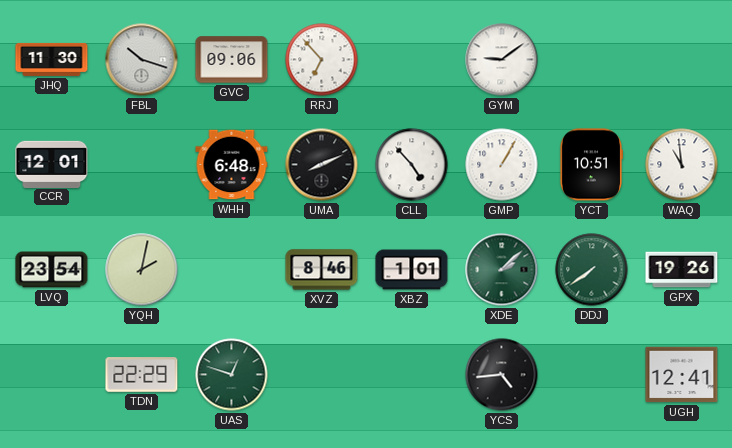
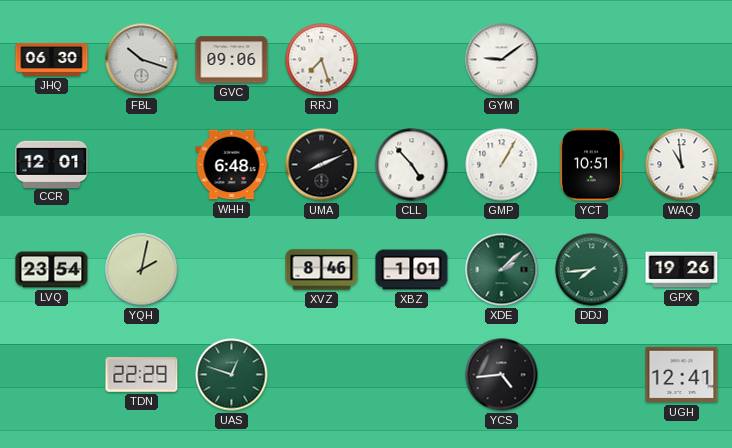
JHQ: 11:30 -> 06:30 (52, 59)
RRJ: 6:53 -> 7:27 (322, 60)
DDJ: 7:39 -> 7:44 (592, 270)
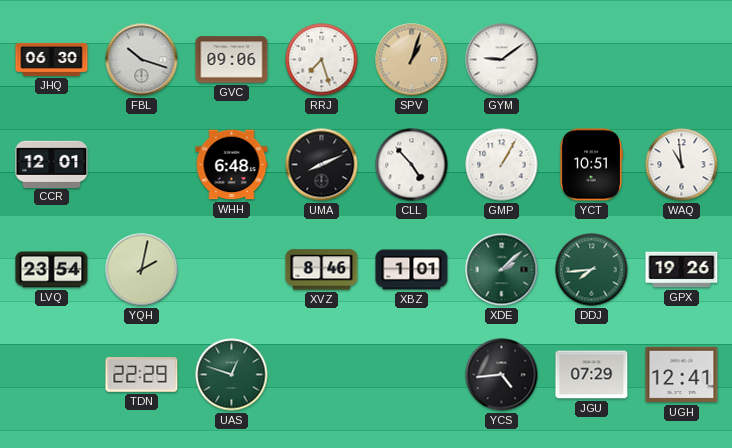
SPV: none -> 1:03 (412, 60)
JGU: none -> 07:29 (592, 375)
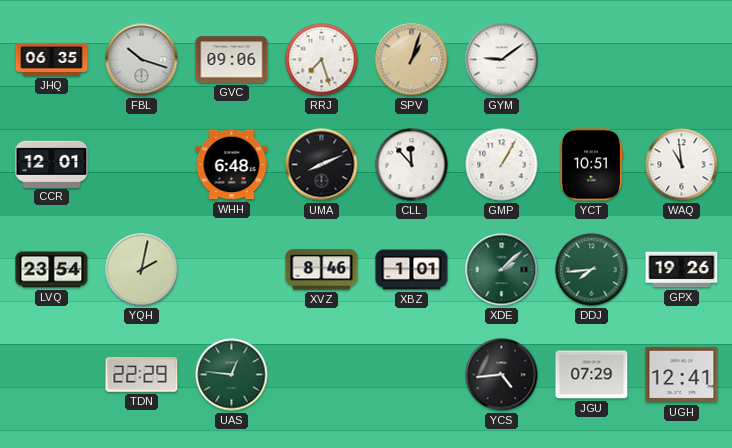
JHQ: 06:30 -> 06:35 (52, 59)
CLL: 4:53 -> 11:53 (412, 165)
UAS: 12:48 -> 12:46 (232, 375)
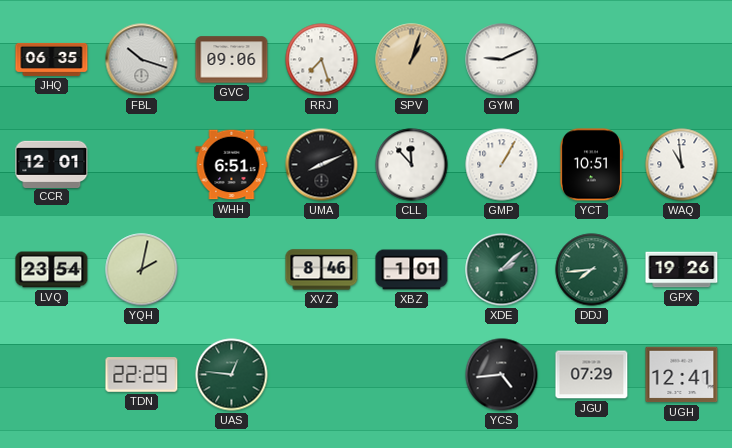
GYM: 9:09 -> 9:11 (502, 60)
WHH: 6:48 -> 6:51 (232, 165)
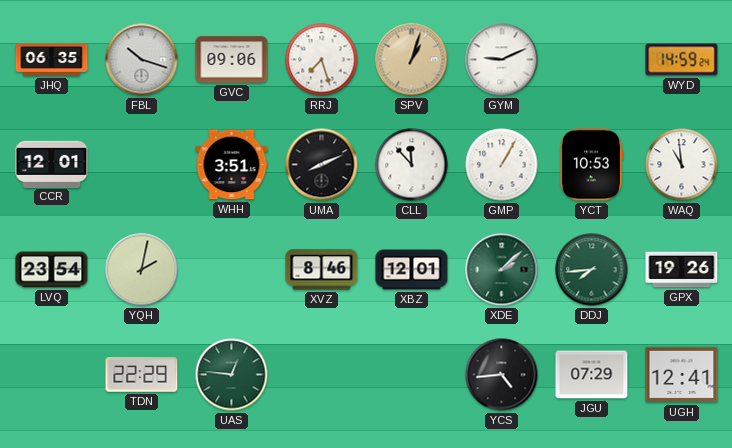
WYD: none -> 14:59 (682, 60)
WHH: 6:51 -> 3:51 (232, 165)
YCT: 10:51 -> 10:53 (590, 165)
XBZ: 1:01 -> 12:01 (412, 270)
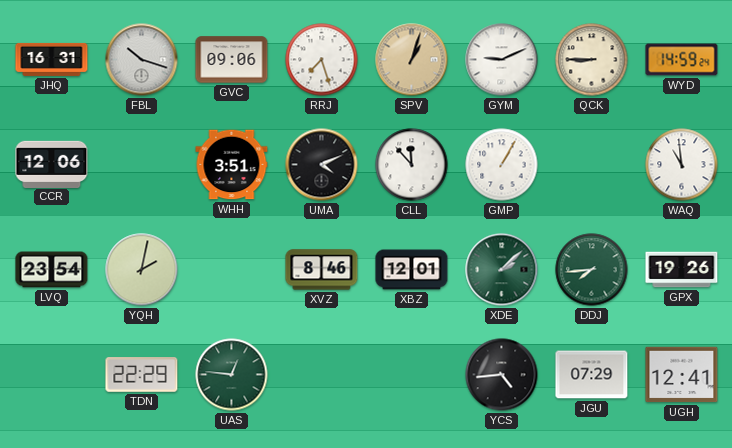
JHQ: 06:35 -> 16:31 (52, 59)
QCK: none -> 8:45 (592, 60)
CCR: 12:01 -> 12:06 (52, 164)
UMA: 8:11 -> 4:11 (322, 165)
YCT: 10:53 -> none (590, 165)
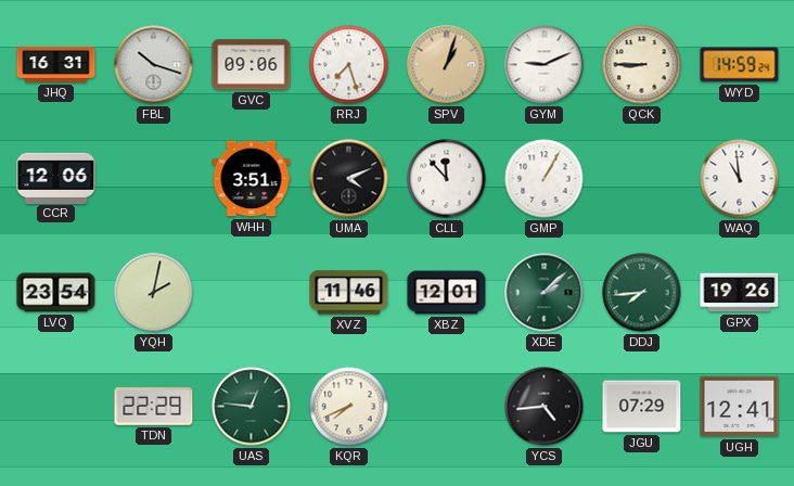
XVZ: 8:46 -> 11:46 (349, 293)
KQR: none -> 7:41 (349, 407)
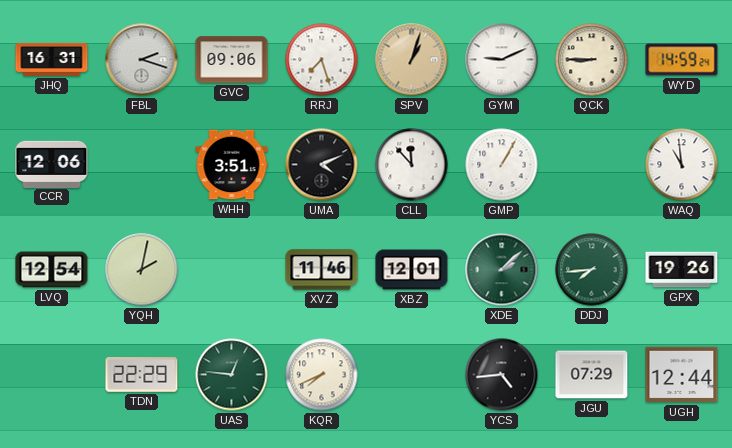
FBL: 10:18 -> 2:18 (142, 60)
LVQ: 23:54 -> 12:54 (52, 270)
UGH: 12:41 -> 12:44 (682, 375)
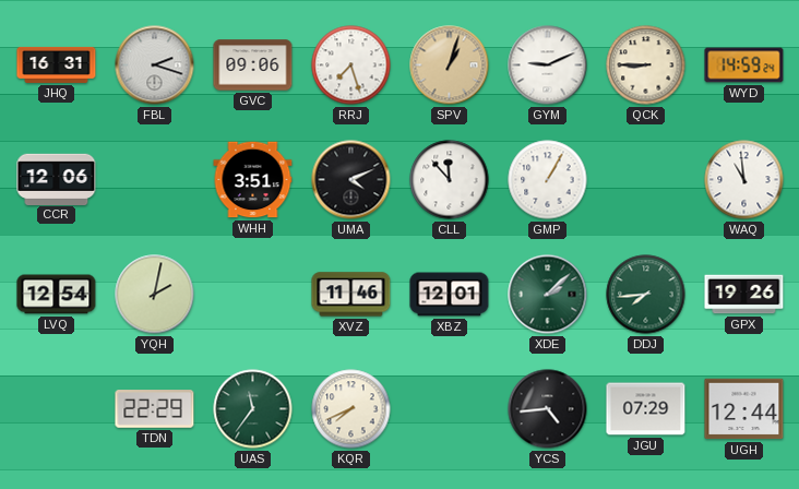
UAS: 12:46 -> 11:36 (253, 409)
